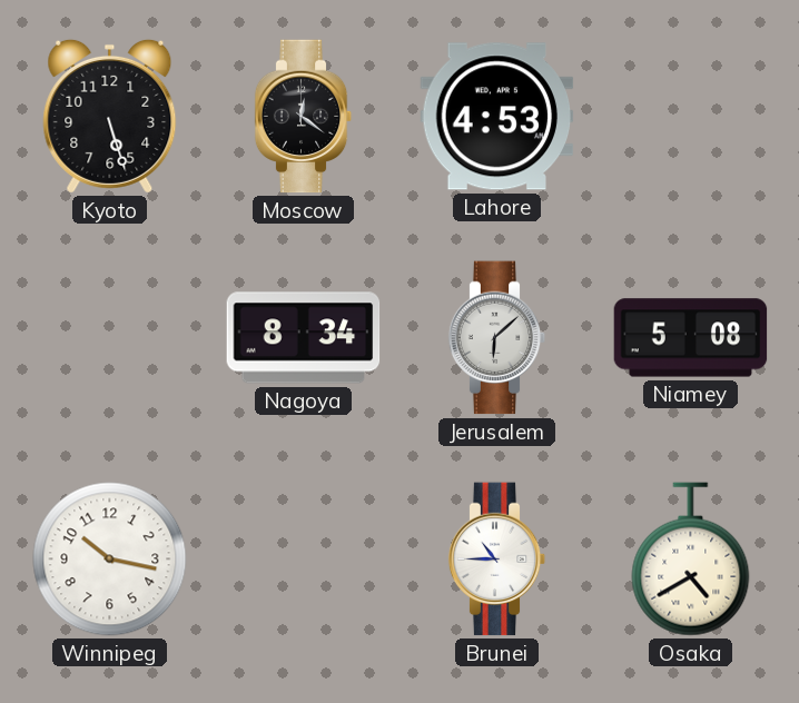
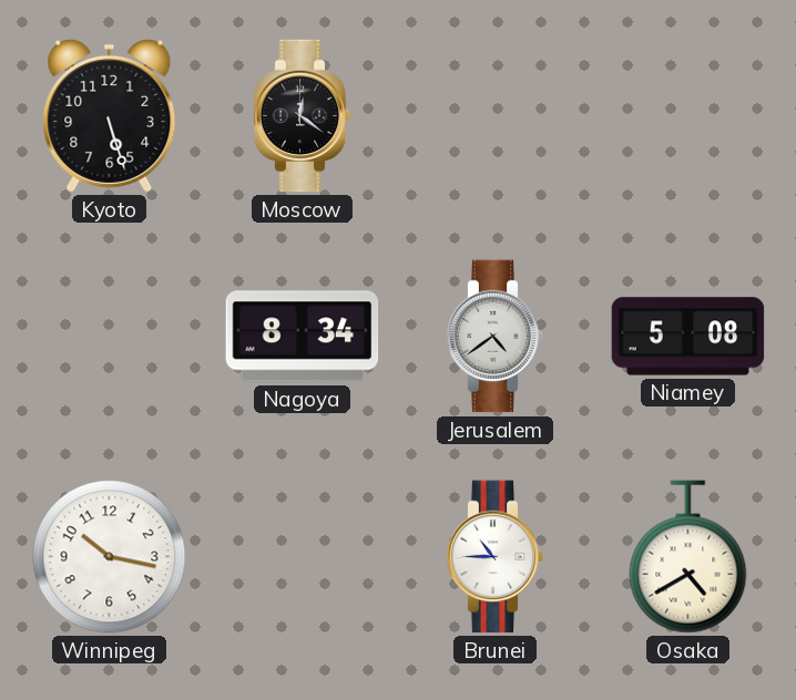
Lahore: 4:53 -> none (497, 117)
Jerusalem: 6:08 -> 4:39 (496, 337)
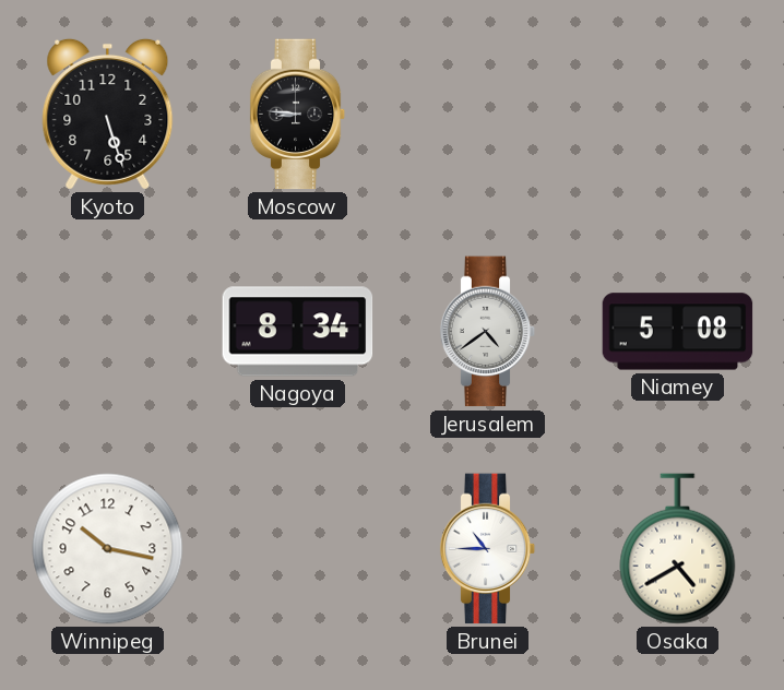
Moscow: 12:21 -> 8:46 (298, 115)
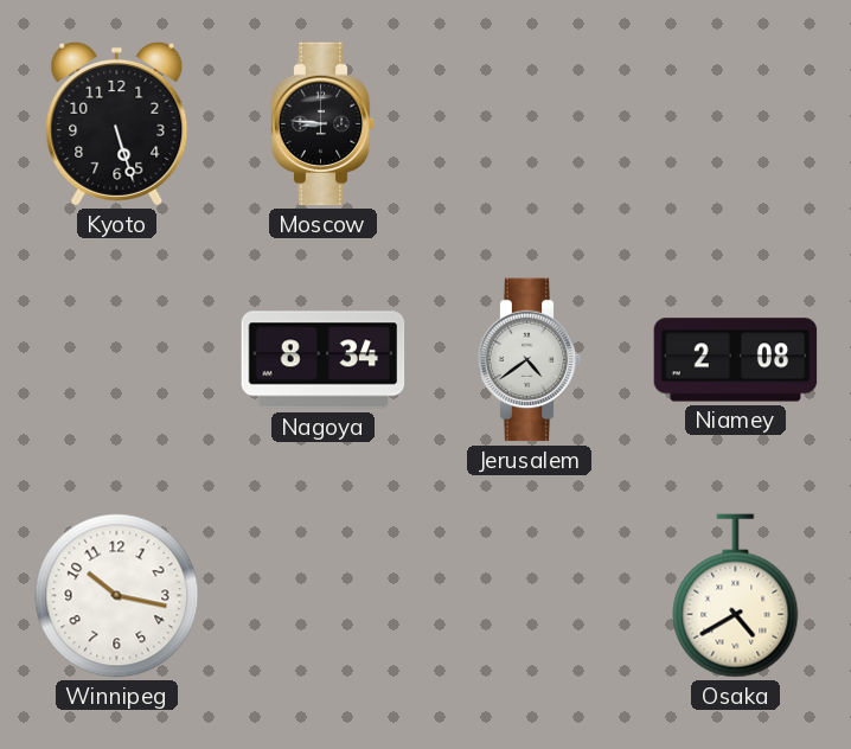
Niamey: 5:08 -> 2:08 (736, 360)
Brunei: 10:45 -> none (488, 549)
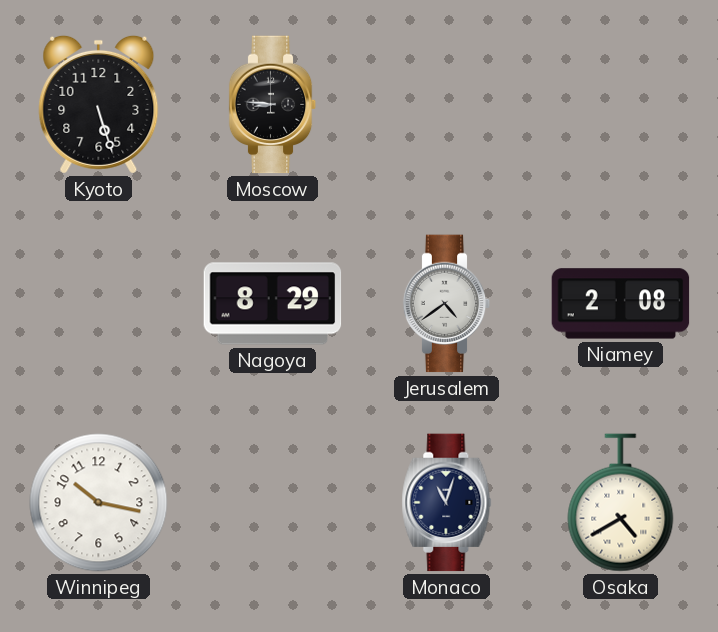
Nagoya: 8:34 -> 8:29 (273, 304)
Monaco: none -> 11:03 (447, 503)
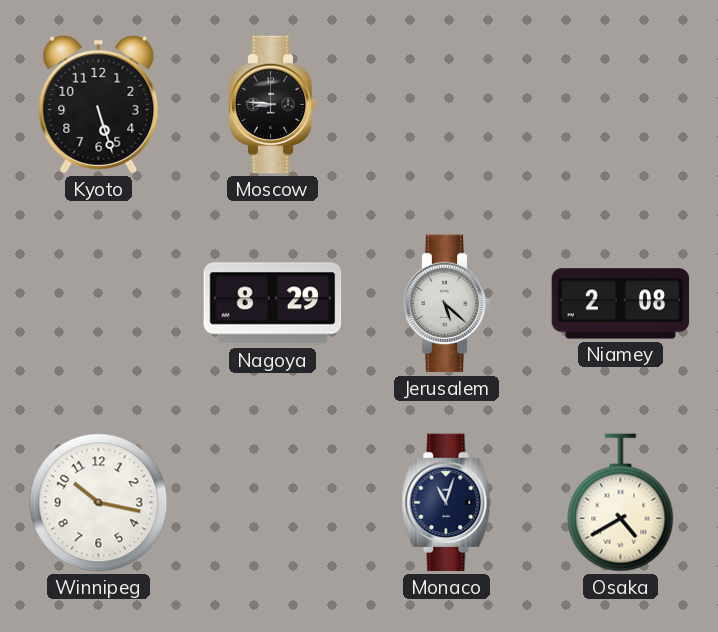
Jerusalem: 4:39 -> 5:22 (447, 304)
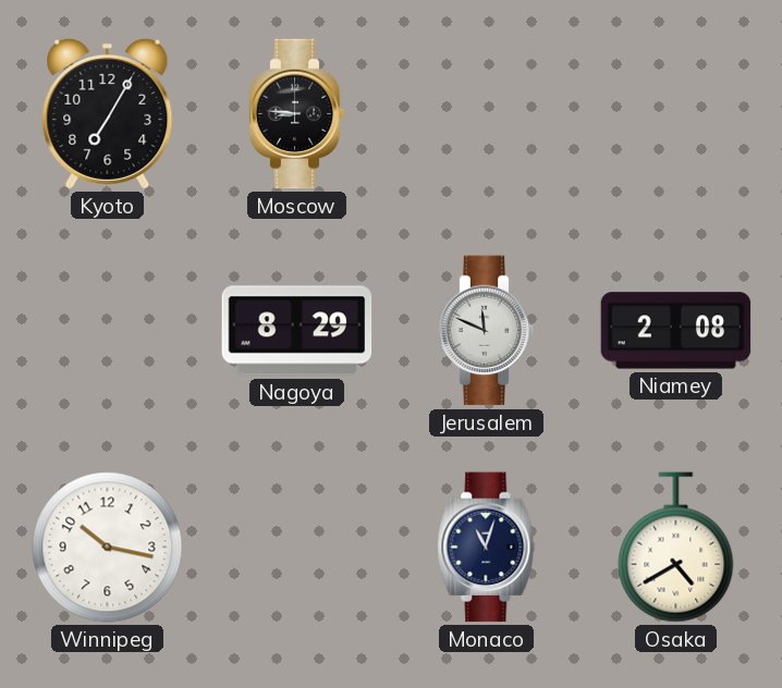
Kyoto: 5:27 -> 7:05 (108, 113)
Jerusalem: 5:22 -> 11:49 (487, 331)
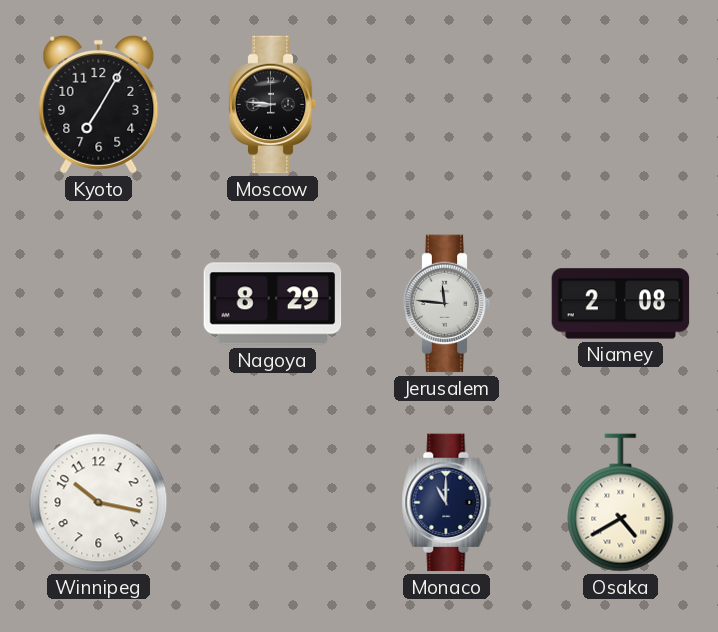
Jerusalem: 11:49 -> 11:46 (447, 304)
Monaco: 11:03 -> 11:00 (447, 503)
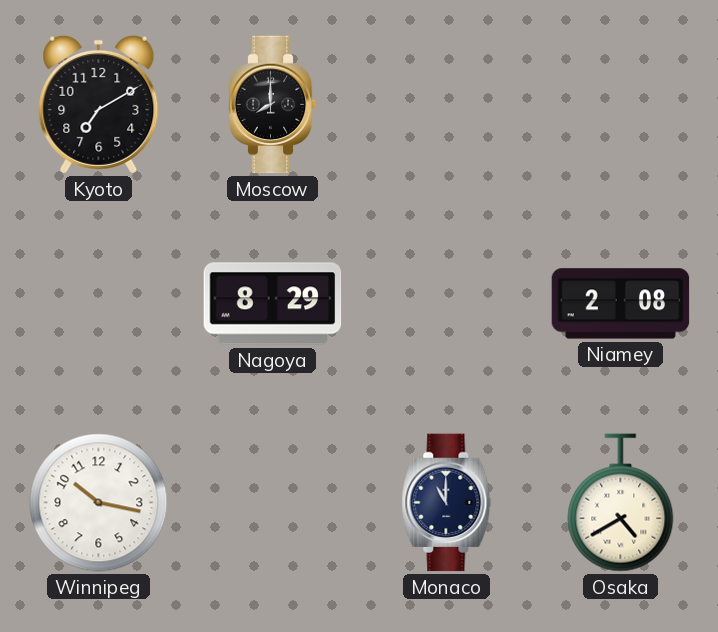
Kyoto: 7:05 -> 7:10 (99, 104)
Moscow: 8:46 -> 8:00 (273, 105)
Jerusalem: 11:46 -> none (447, 304)
